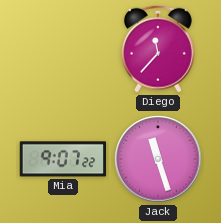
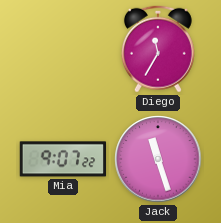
Diego: 11:37 -> 11:35 (158, 49)
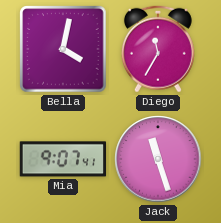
Bella: none -> 4:02 (63, 49)
Mia: 9:07:22 -> 9:07:41 (63, 159)
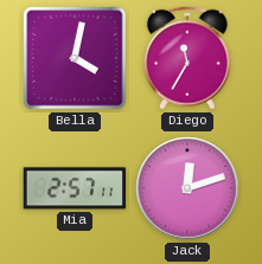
Mia: 9:07 -> 2:57 (75, 188)
Jack: 11:27 -> 12:12 (187, 188)
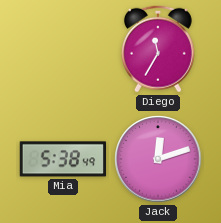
Bella: 4:02 -> none (75, 58)
Mia: 2:57 -> 5:38 (63, 159)
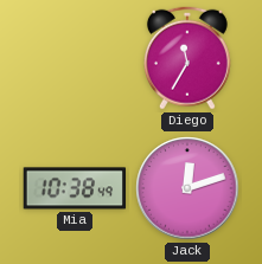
Mia: 5:38 -> 10:38 (75, 188)
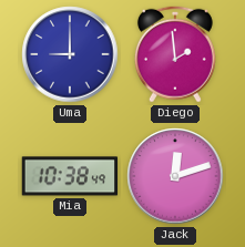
Uma: none -> 9:00 (70, 54)
Diego: 11:35 -> 1:59 (175, 54)
